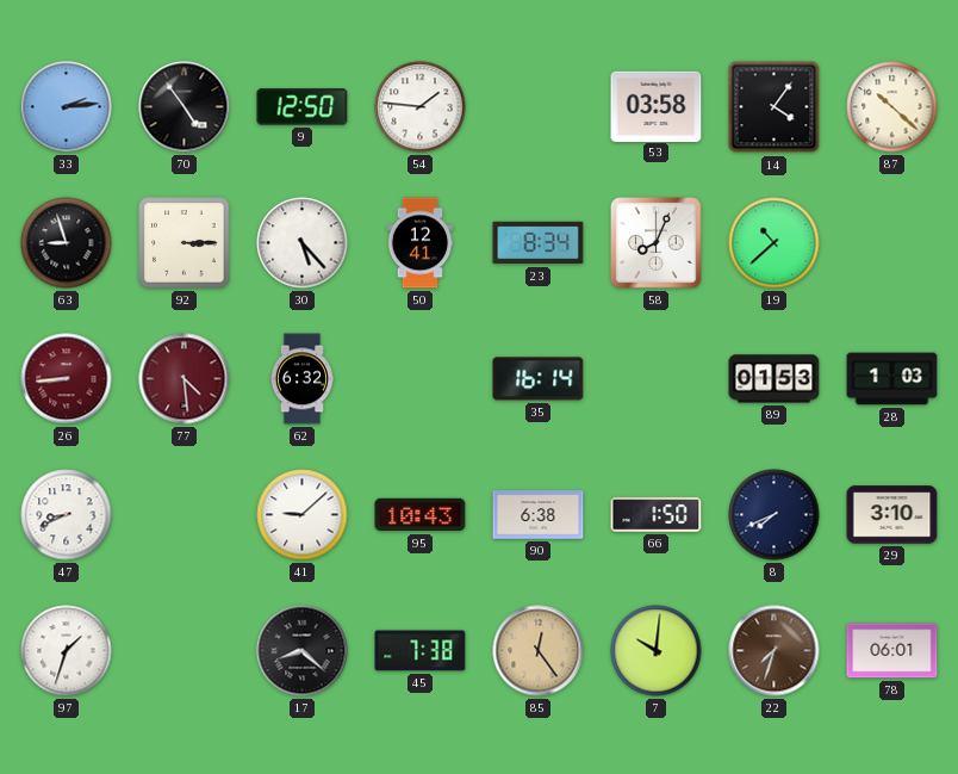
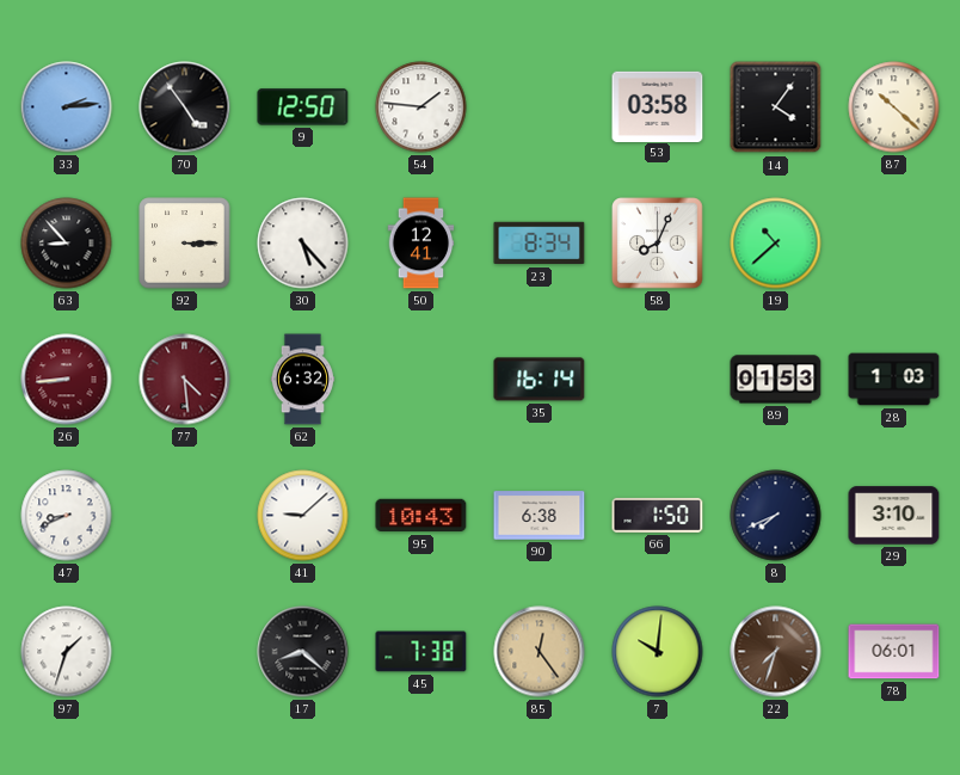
63: 8:57 -> 8:53 (67, 244)
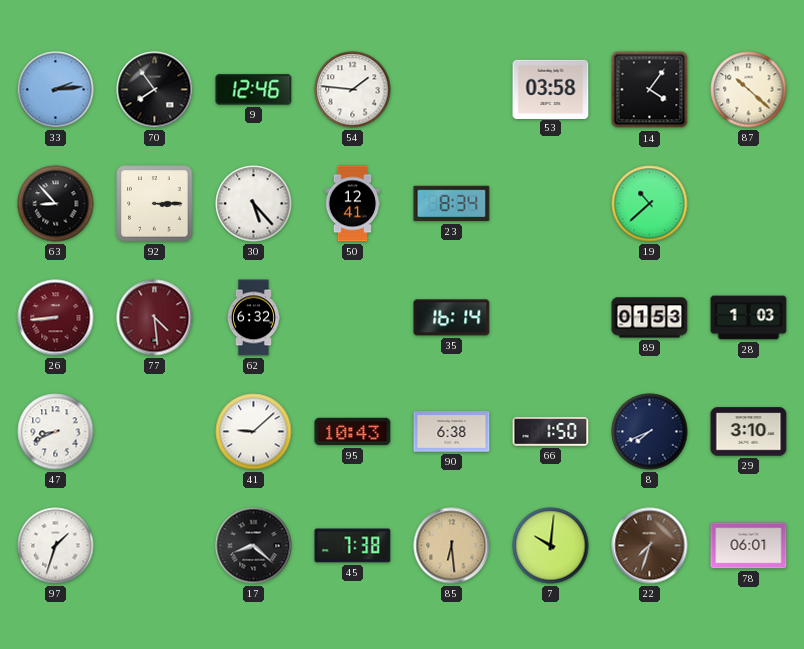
70: 4:54 -> 7:54 (155, 90)
9: 12:50 -> 12:46 (254, 90)
58: 8:04 -> none (658, 244)
85: 12:24 -> 6:29 (452, 546)
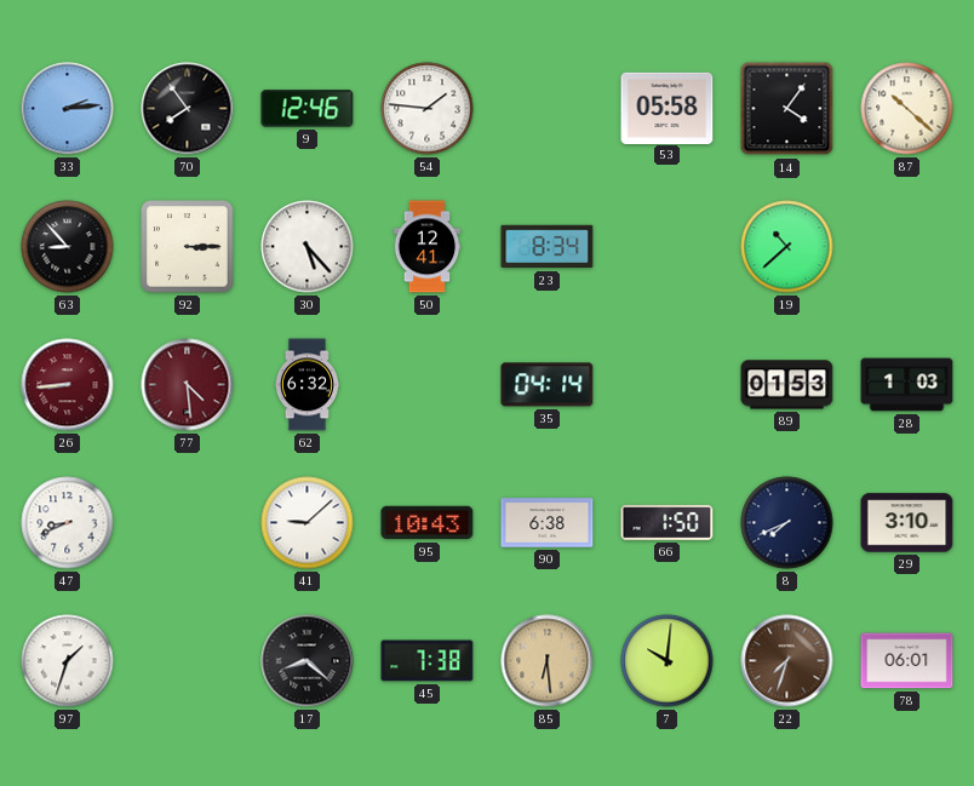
53: 03:58 -> 05:58 (668, 108)
35: 16:14 -> 04:14 (548, 385)
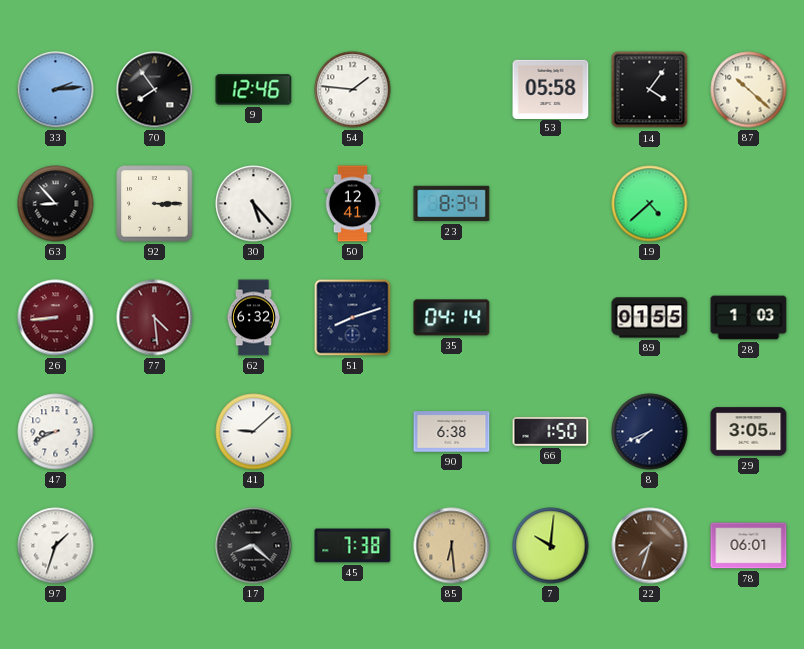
19: 10:38 -> 4:38 (650, 204)
51: none -> 8:12 (353, 318)
89: 01:53 -> 01:55 (650, 318)
95: 10:43 -> none (428, 523)
29: 3:10 -> 3:05 (749, 432)
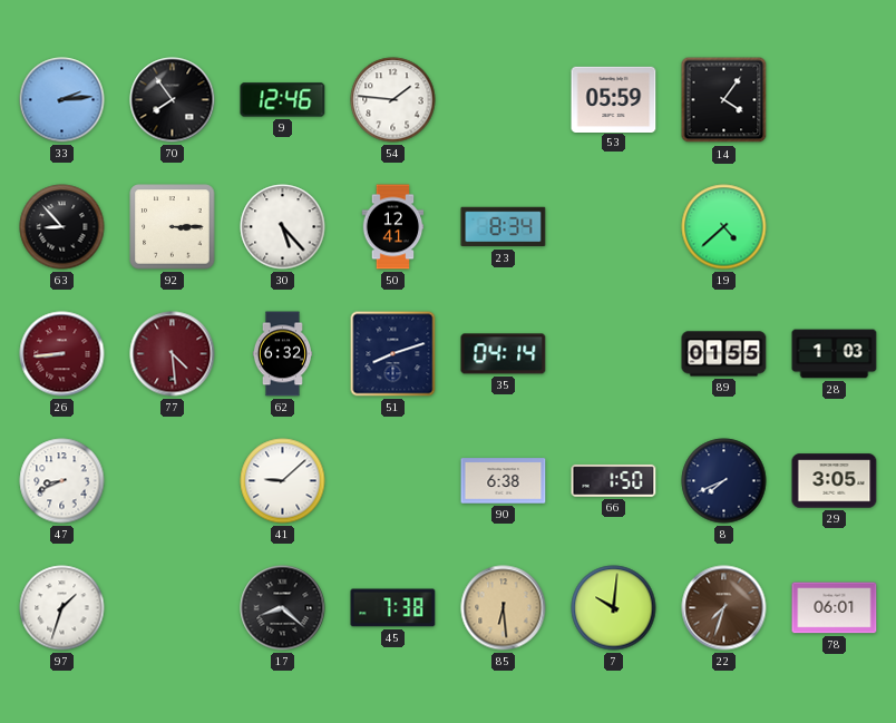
53: 05:58 -> 05:59 (614, 99)
87: 10:22 -> none (749, 90)
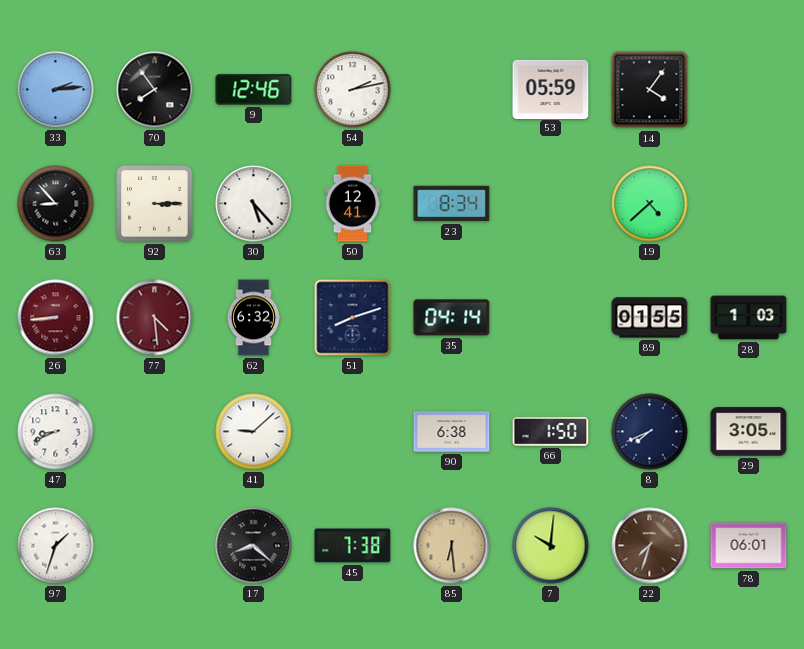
54: 1:46 -> 2:13 (353, 90)
